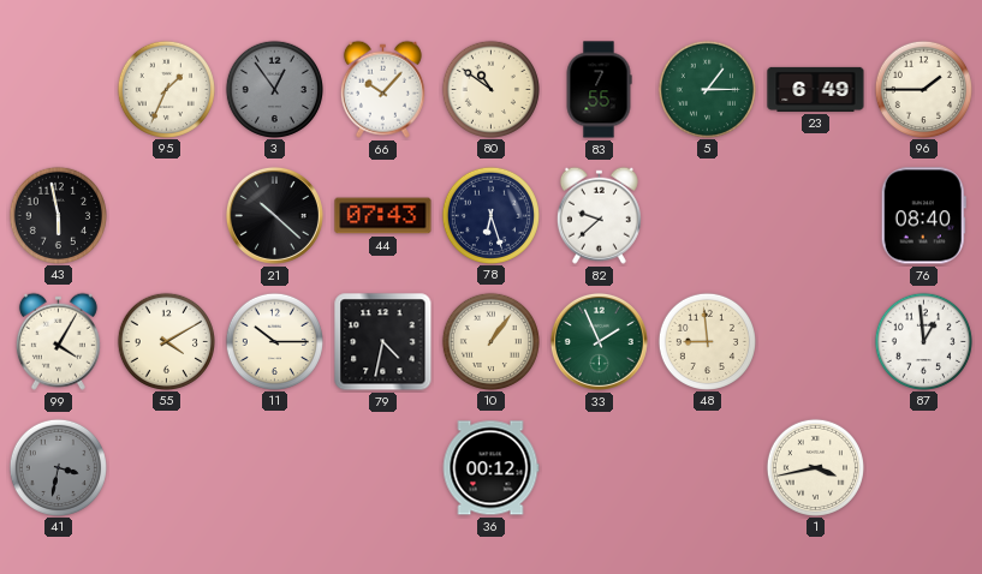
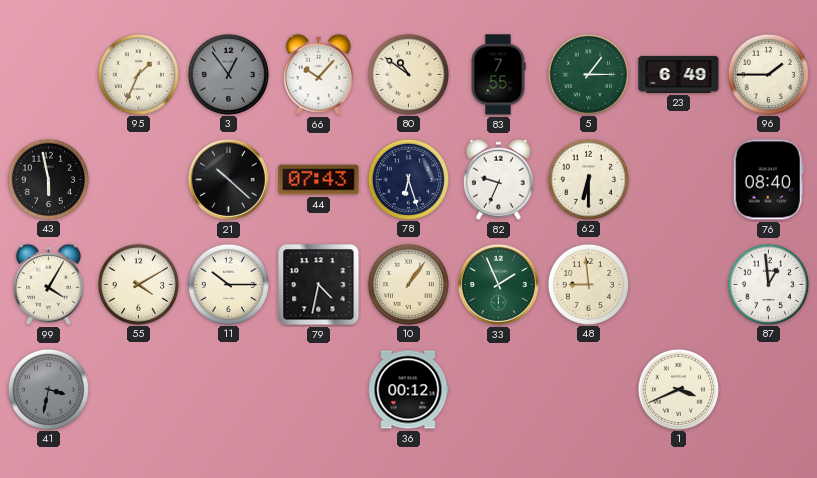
82: 9:38 -> 9:34 (498, 179)
62: none -> 6:30 (588, 179)
1: 3:43 -> 3:41 (678, 389)
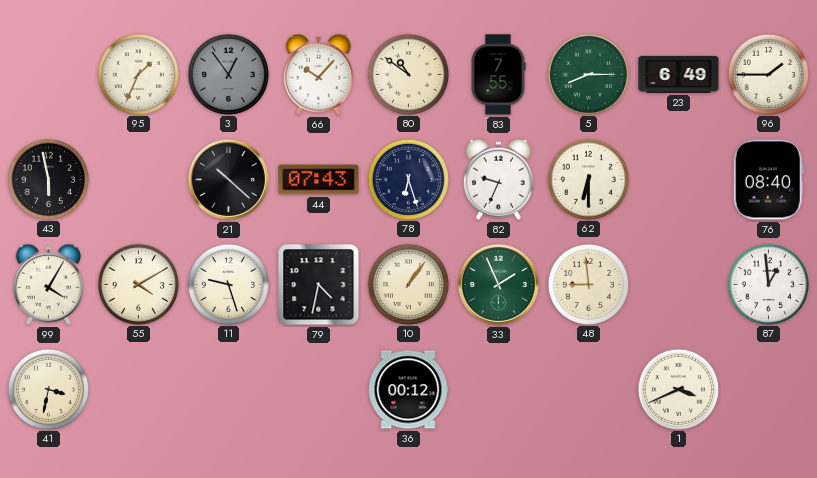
5: 1:15 -> 8:15 (588, 74)
11: 10:15 -> 9:27 (228, 284)
41 dial: grey -> cream (48, 389)
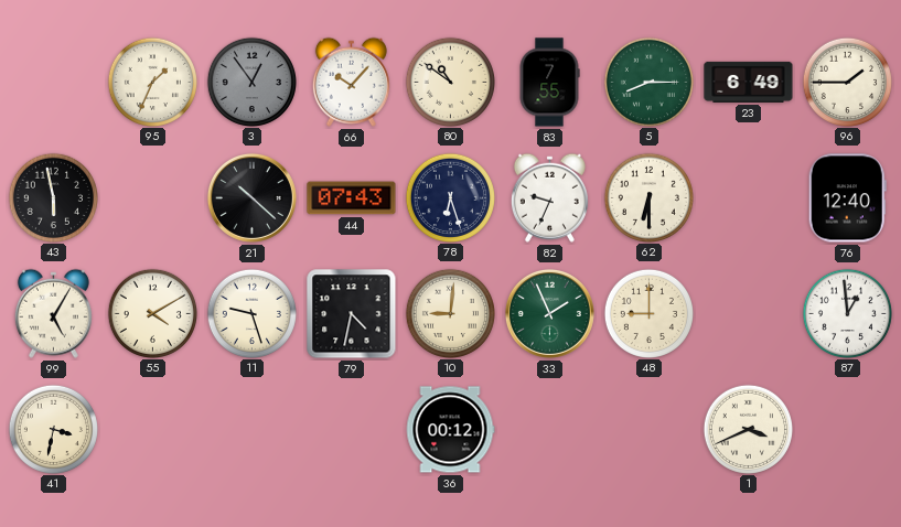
76: 08:40 -> 12:40 (847, 198)
99: 4:05 -> 5:05 (53, 313)
10: 1:06 -> 9:01 (450, 313)
48: 8:59 -> 9:00 (648, 313)
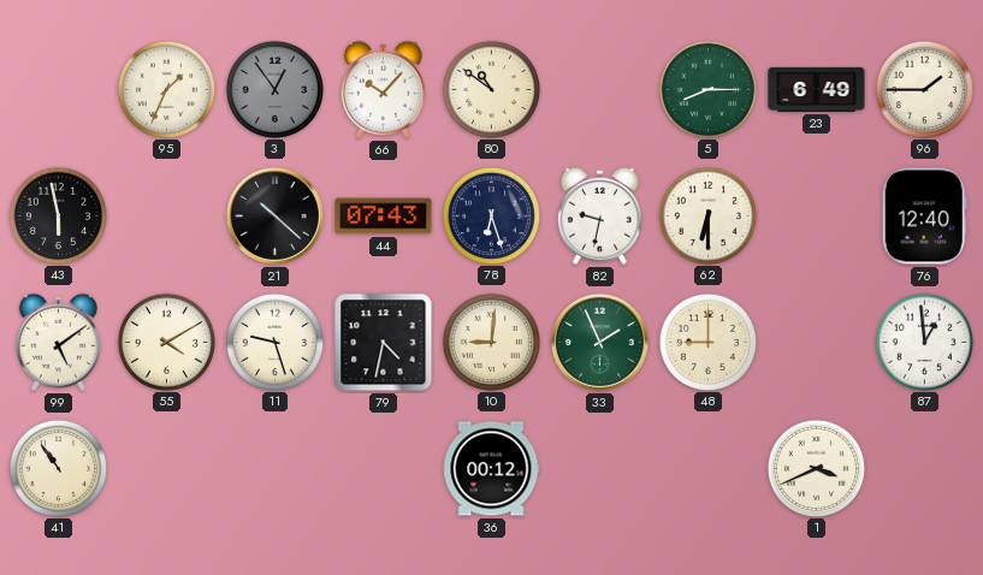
83: 7:55 -> none (549, 83)
82: 9:34 -> 9:32 (599, 215)
99: 5:05 -> 5:09 (58, 342)
41: 3:32 -> 10:54 (58, 468)
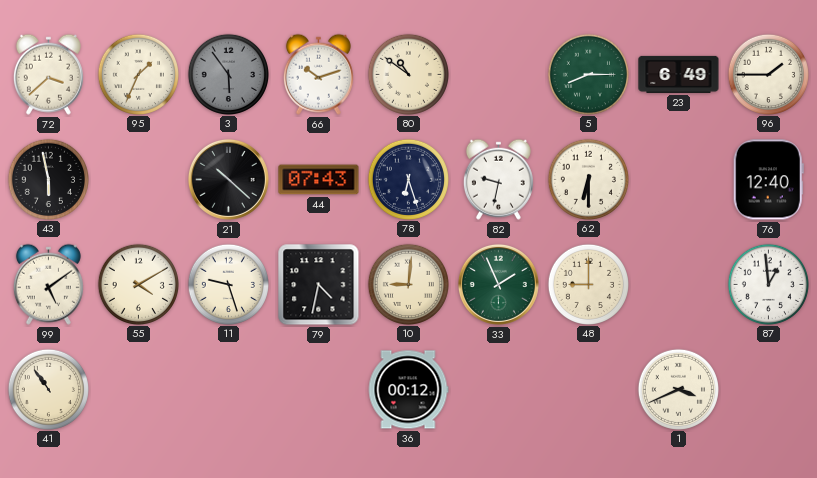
72: none -> 3:38 (48, 74)
3: 12:54 -> 5:54 (228, 74)
66: 10:07 -> 10:12 (318, 74)
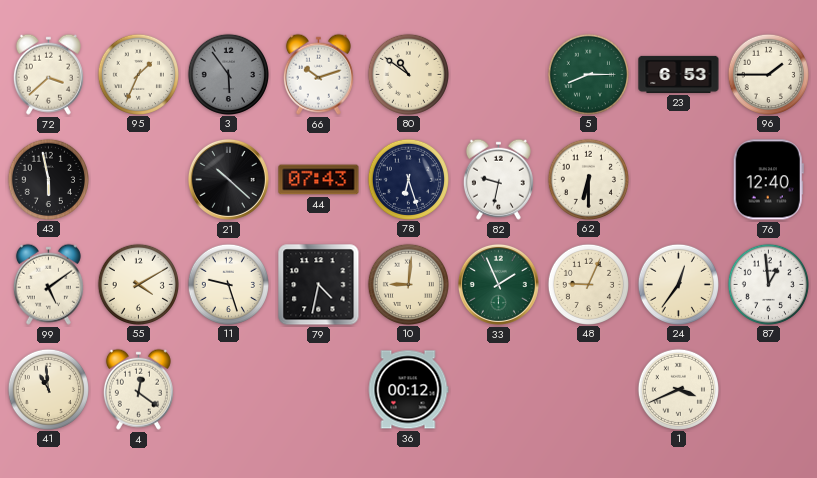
23: 6:49 -> 6:53 (679, 74)
48: 9:00 -> 9:04 (588, 284)
24: none -> 12:36 (678, 284)
41: 10:54 -> 10:59 (48, 389)
4: none -> 12:21 (138, 389)
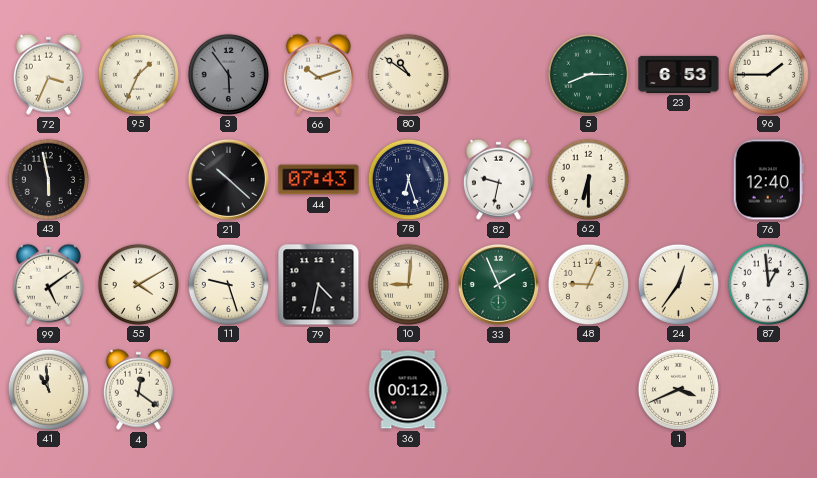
72: 3:38 -> 3:34 (48, 74)
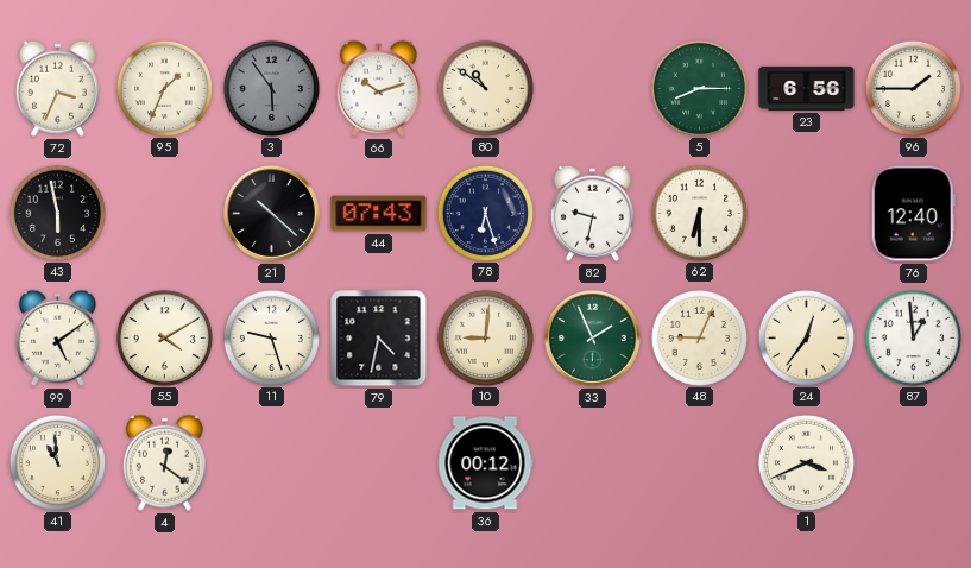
23: 6:53 -> 6:56 (807, 88)
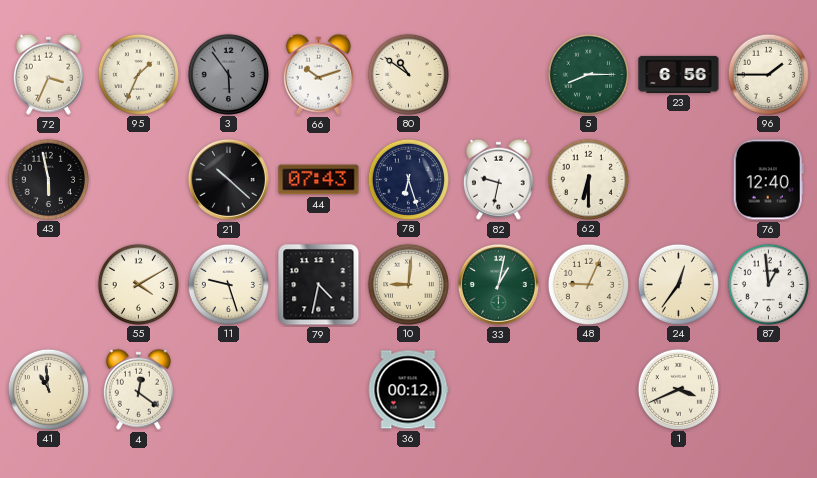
99: 5:09 -> none (57, 337)
33: 1:56 -> 1:02 (498, 284)
